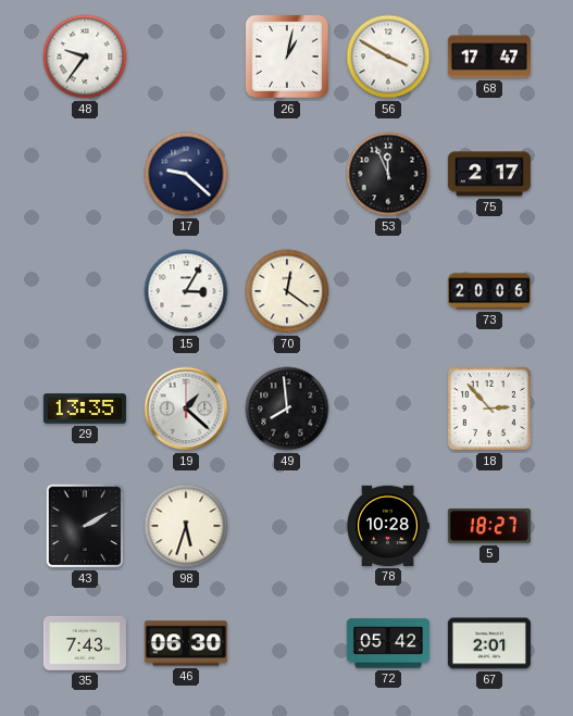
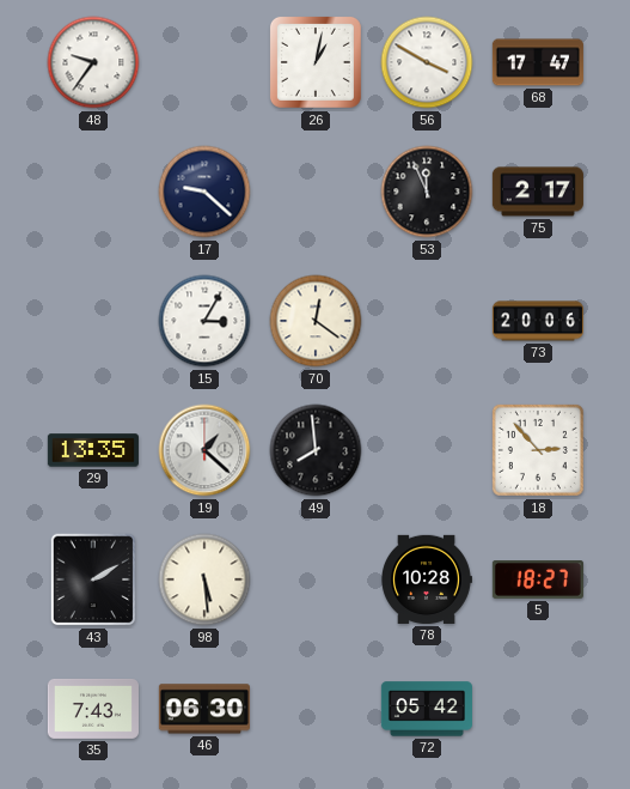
98: 5:33 -> 5:29 (204, 579)
67: 2:01 -> none (489, 643)
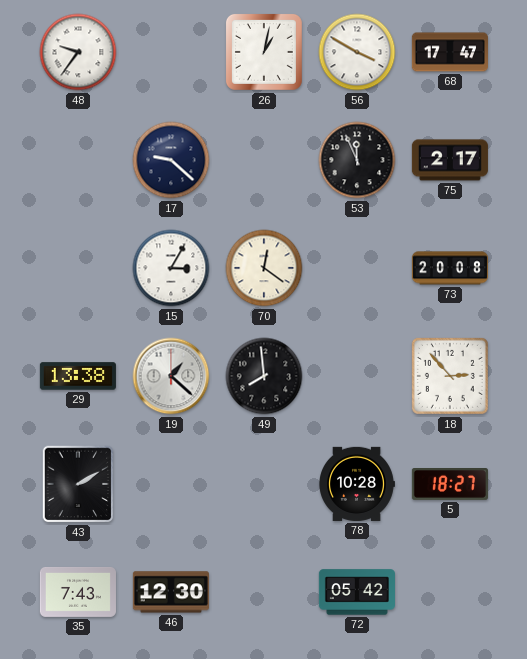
73: 20:06 -> 20:08 (450, 268)
29: 13:35 -> 13:38 (78, 376)
98: 5:29 -> none (204, 579)
46: 06:30 -> 12:30 (171, 592)
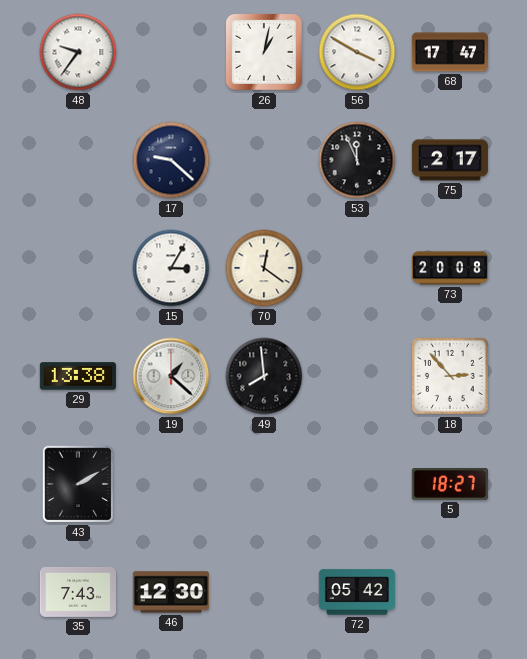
78: 10:28 -> none (357, 484)
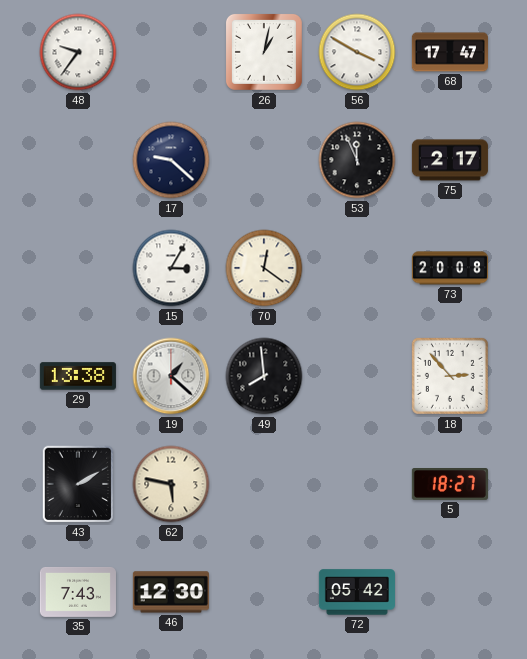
62: none -> 5:47 (171, 484)
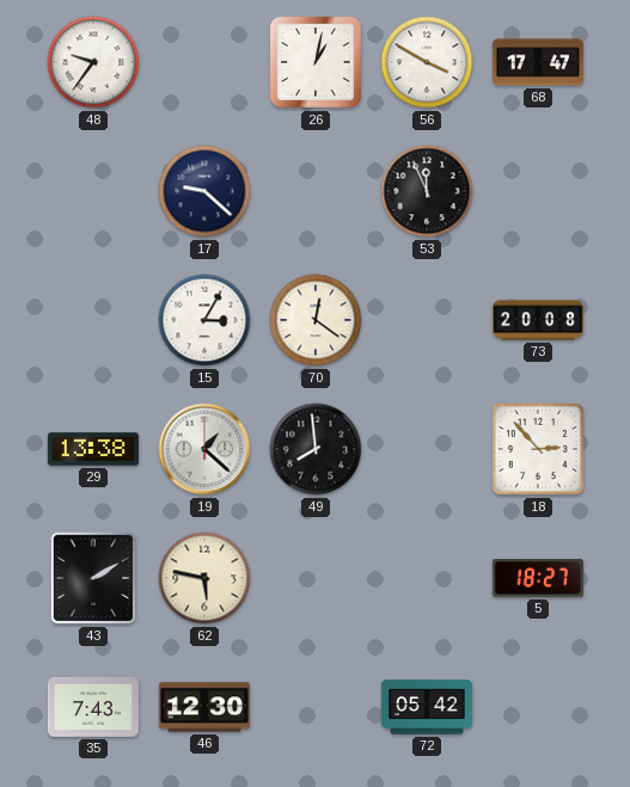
75: 2:17 -> none (450, 160)
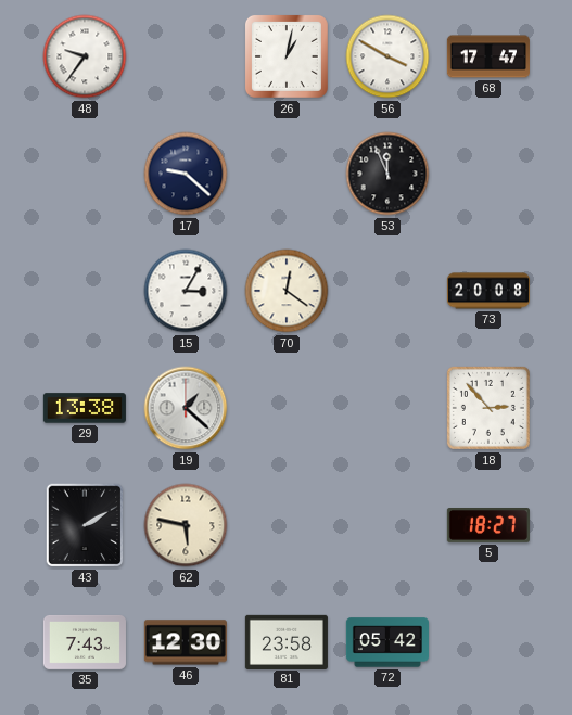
49: 7:59 -> none (316, 449)
81: none -> 23:58 (287, 641)
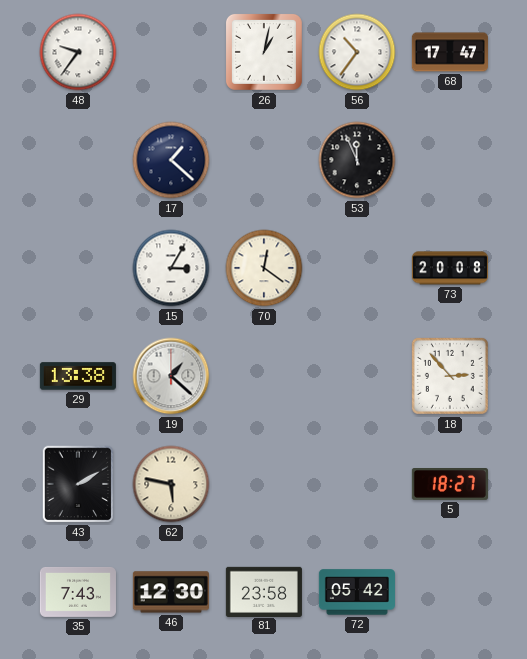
56: 3:50 -> 10:36 (357, 52)
17: 9:22 -> 1:22 (171, 160)
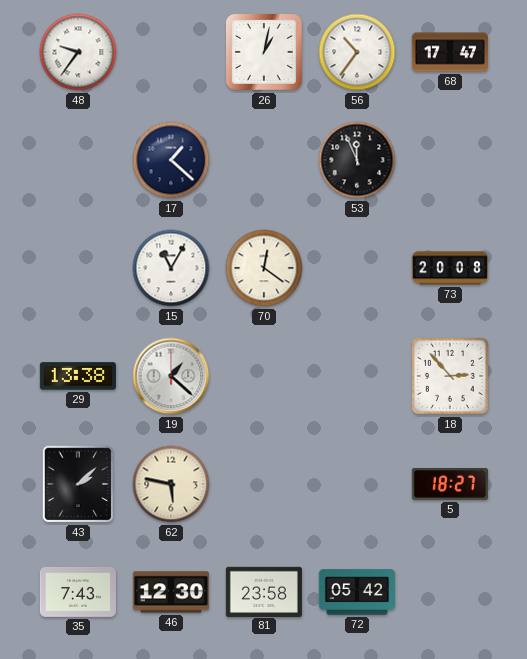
15: 3:05 -> 11:05 (171, 268)
43: 2:10 -> 2:08 (78, 484)
